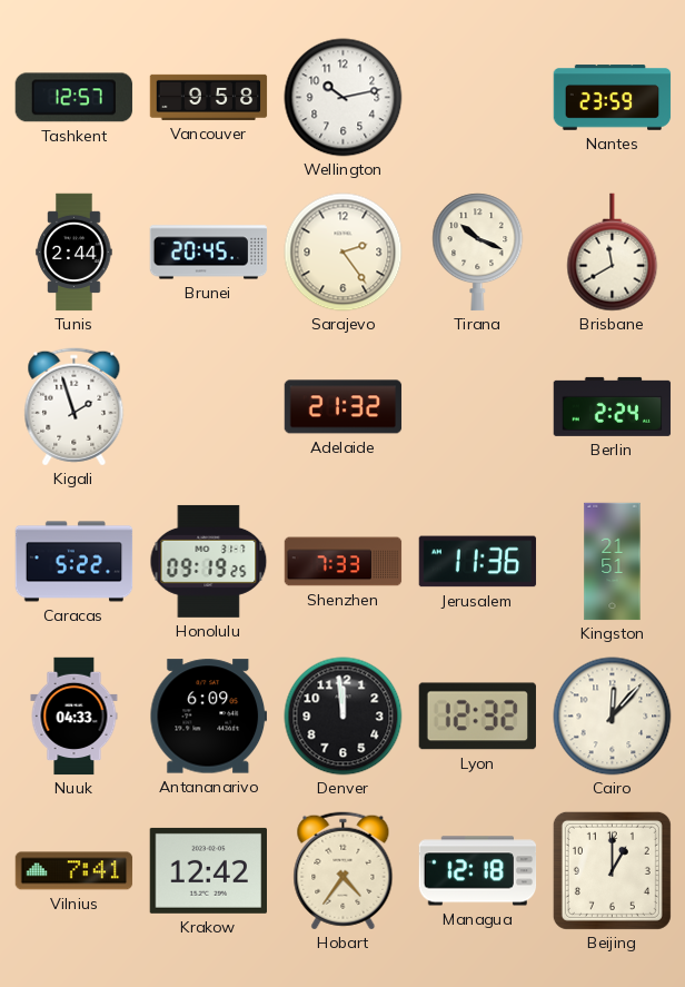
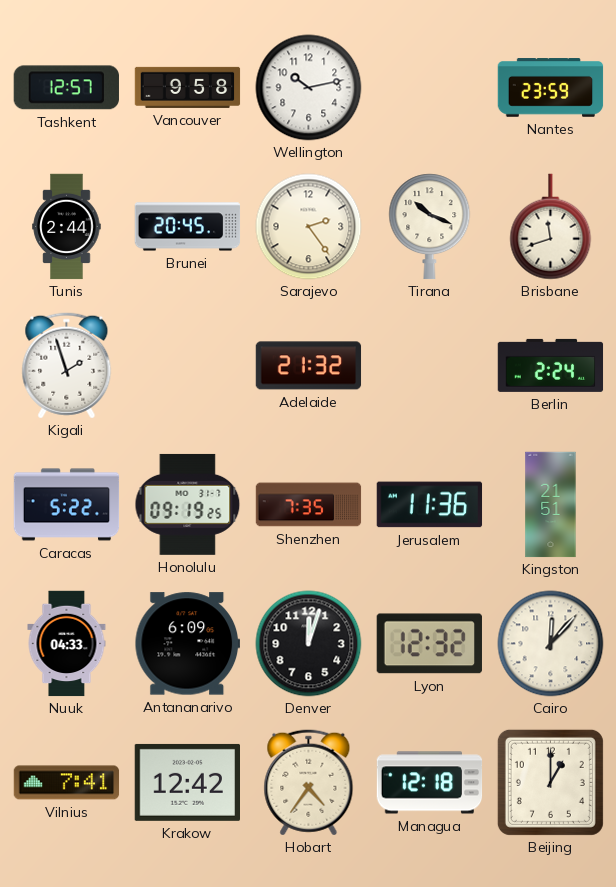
Brisbane: 11:40 -> 11:42 (551, 227)
Shenzhen: 7:33 -> 7:35 (309, 505)
Denver: 11:59 -> 12:03 (309, 644)
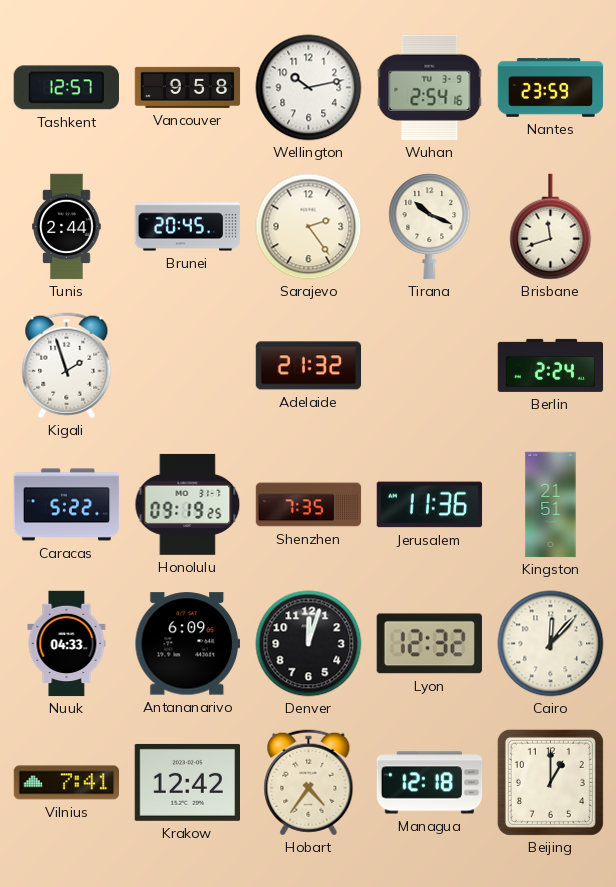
Wuhan: none -> 2:54 (430, 88)
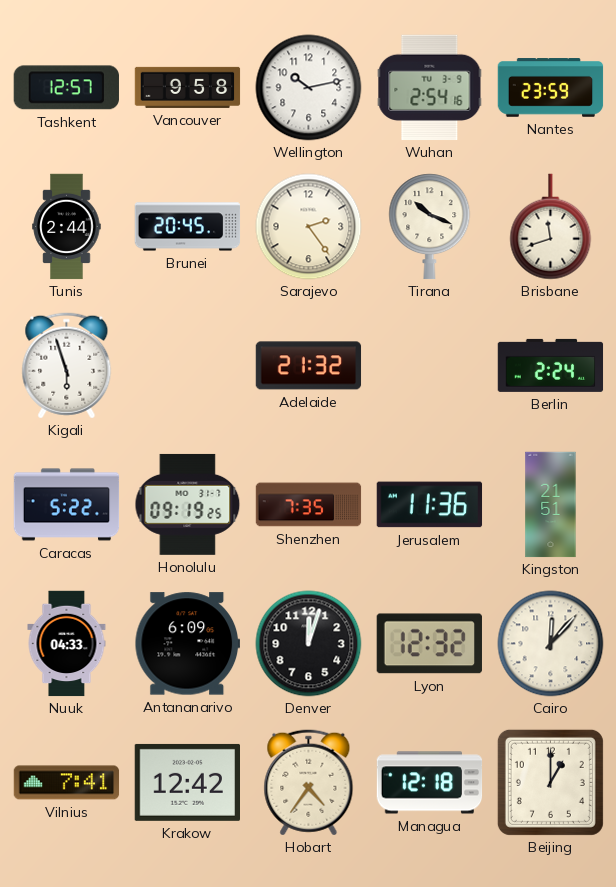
Kigali: 1:57 -> 5:57 (67, 366)
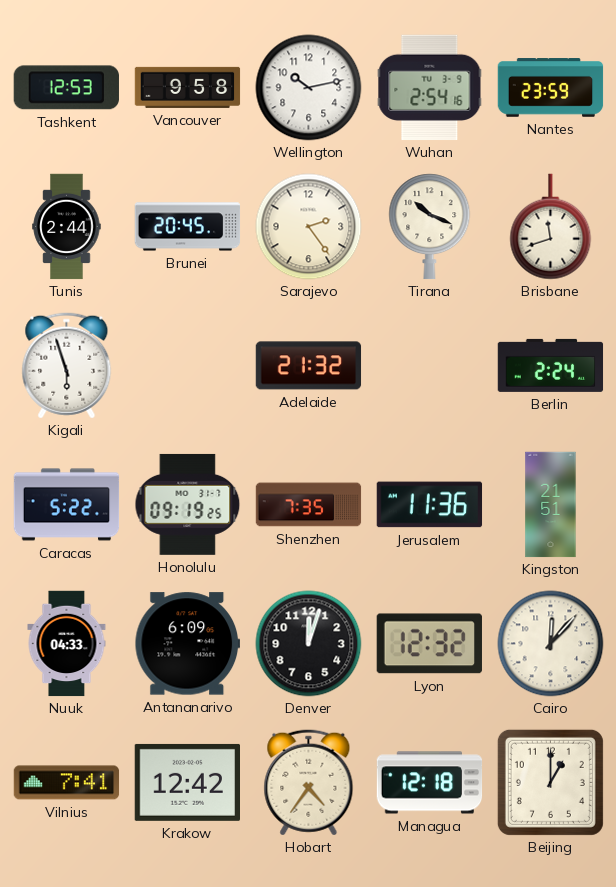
Tashkent: 12:57 -> 12:53 (66, 88)
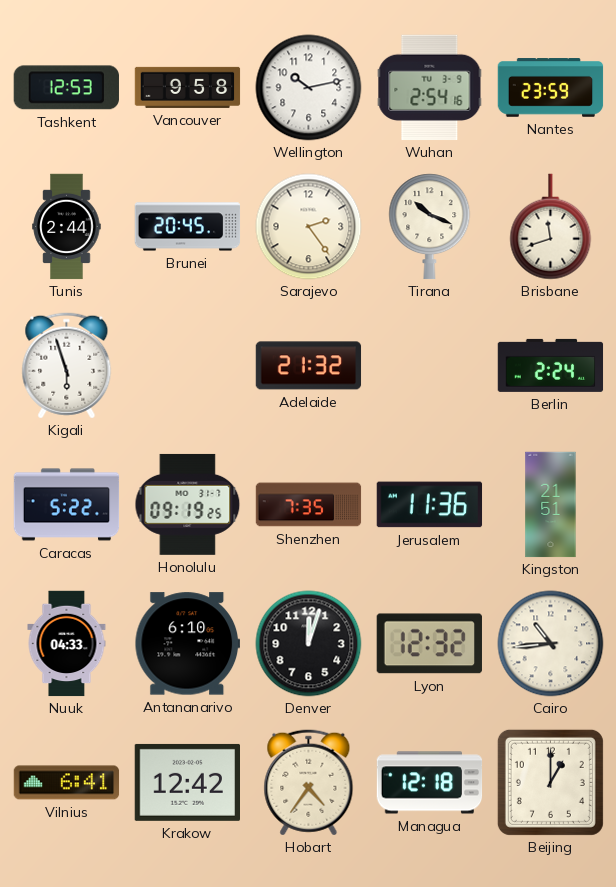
Antananarivo: 6:09 -> 6:10 (187, 644)
Cairo: 12:07 -> 10:44 (551, 644)
Vilnius: 7:41 -> 6:41 (67, 783)
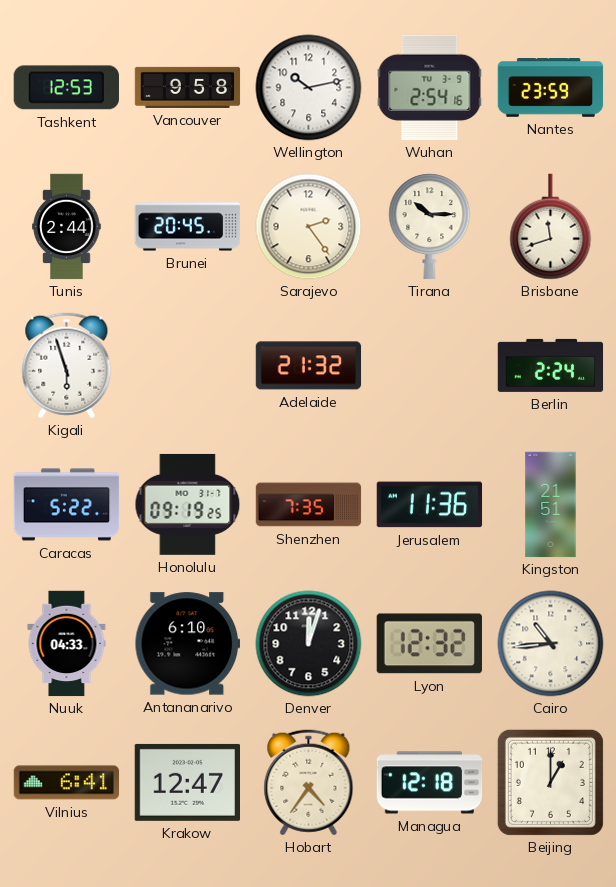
Tirana: 10:19 -> 10:15 (430, 227)
Krakow: 12:42 -> 12:47 (187, 782)
